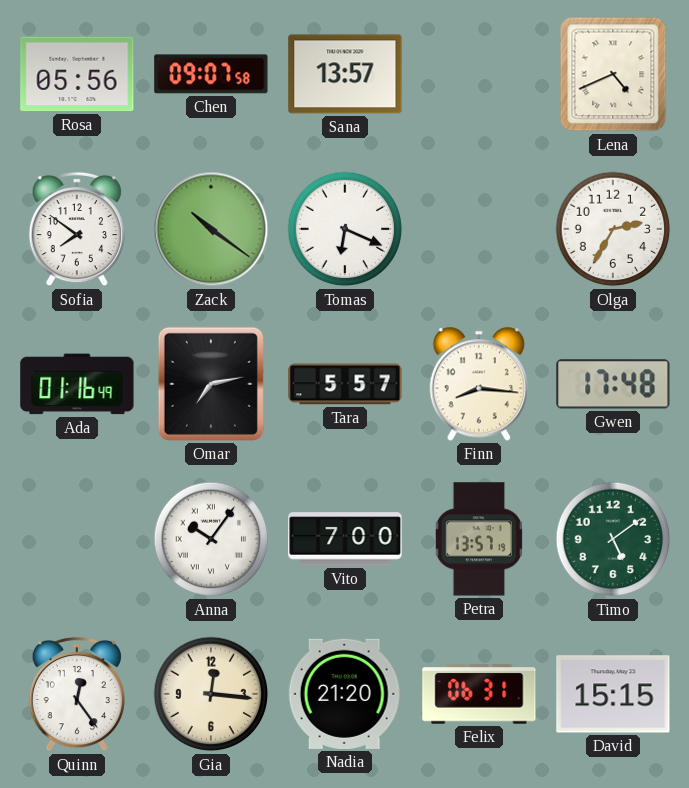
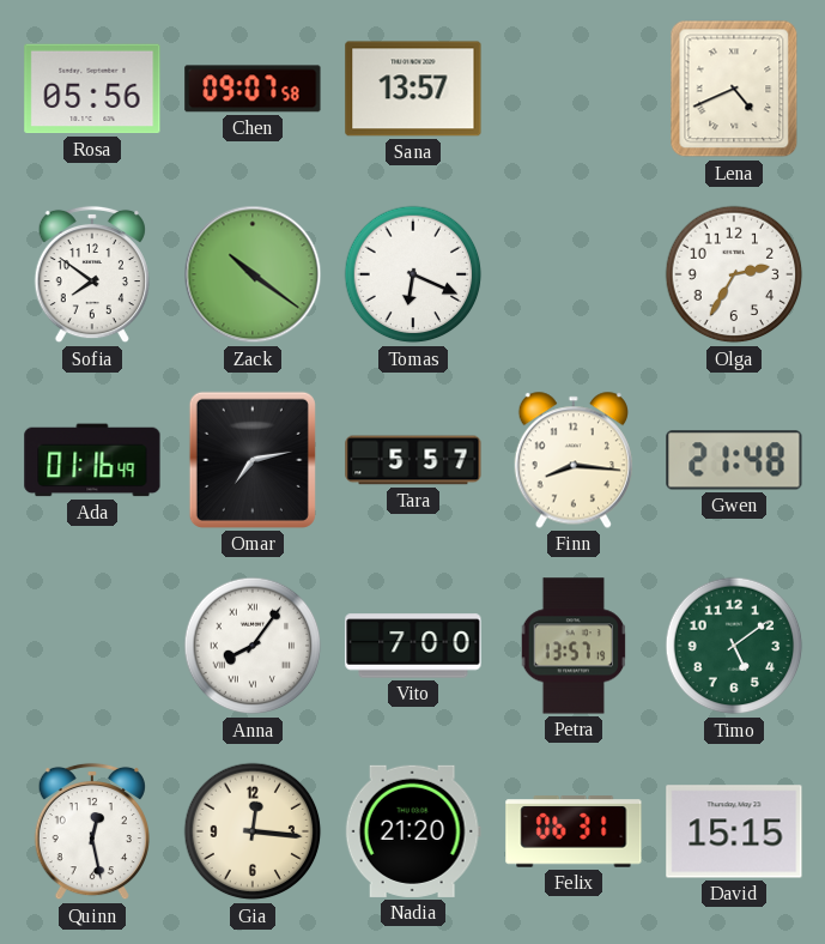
Gwen: 17:48 -> 21:48 (734, 460)
Anna: 10:06 -> 8:06 (253, 646)
Quinn: 12:24 -> 12:28 (92, 831)
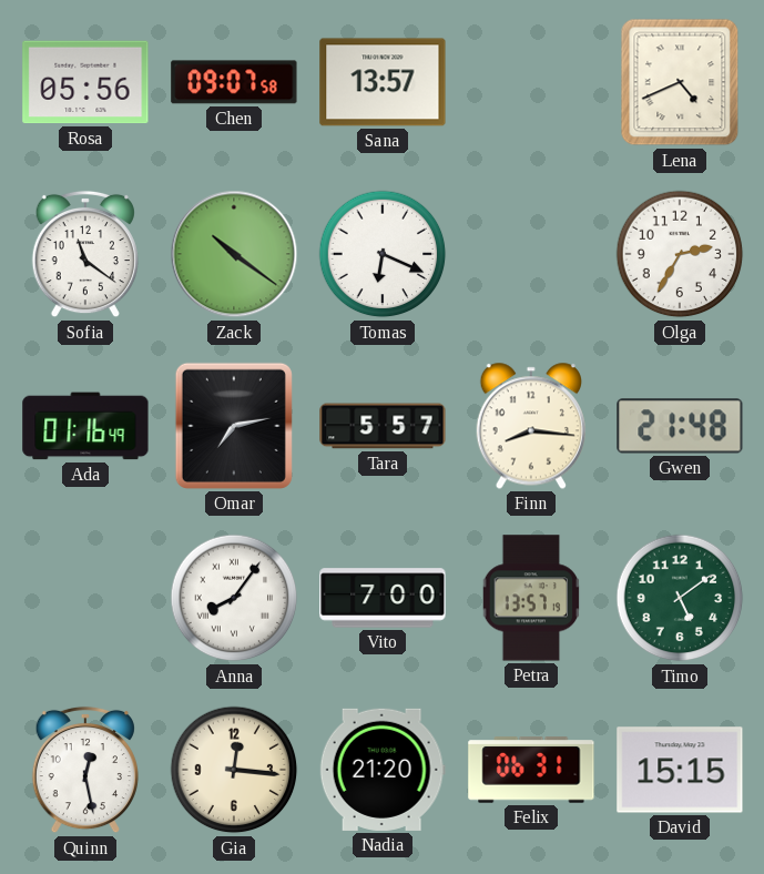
Sofia: 7:51 -> 11:21 (85, 254)
